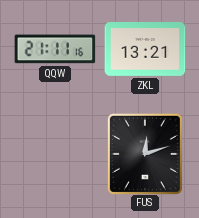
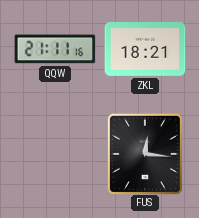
ZKL: 13:21 -> 18:21 (145, 50)
FUS: 12:12 -> 12:16 (145, 154)
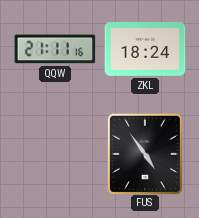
ZKL: 18:21 -> 18:24 (145, 50)
FUS: 12:16 -> 4:54 (145, 154)
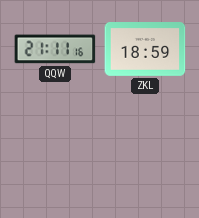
ZKL: 18:24 -> 18:59 (145, 50)
FUS: 4:54 -> none (145, 154)
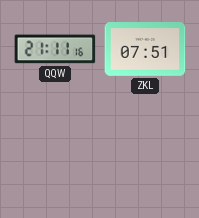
ZKL: 18:59 -> 07:51 (145, 50)
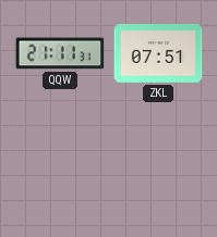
QQW: 21:11:16 -> 21:11:31 (60, 53)
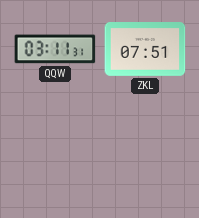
QQW: 21:11 -> 03:11 (55, 49)
